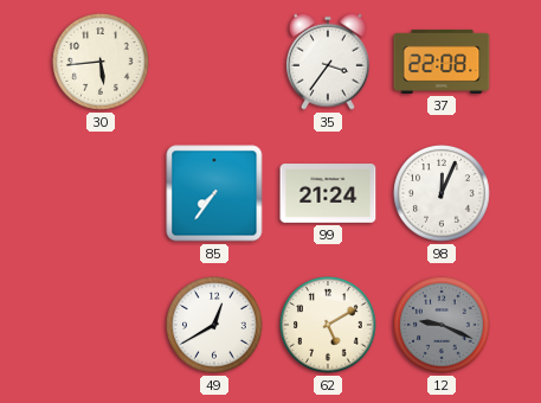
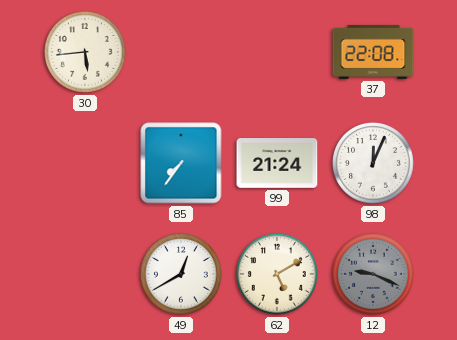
35: 3:36 -> none (328, 62)
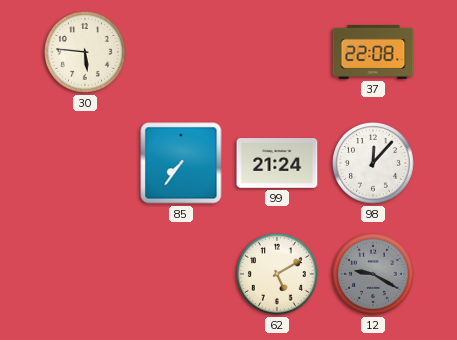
30: 5:44 -> 5:46 (86, 53)
98: 12:04 -> 12:07 (374, 164)
49: 12:40 -> none (182, 275)
12: 9:19 -> 9:20 (374, 275)
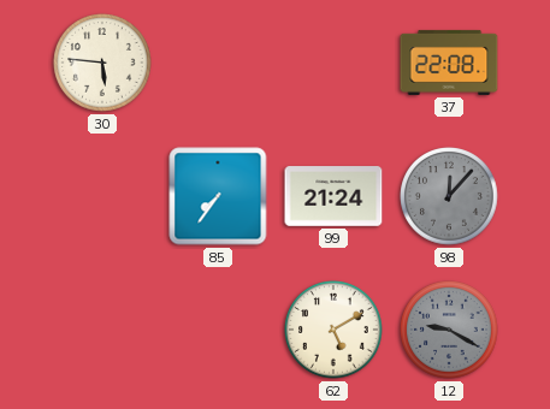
98 dial: white -> grey (450, 197)
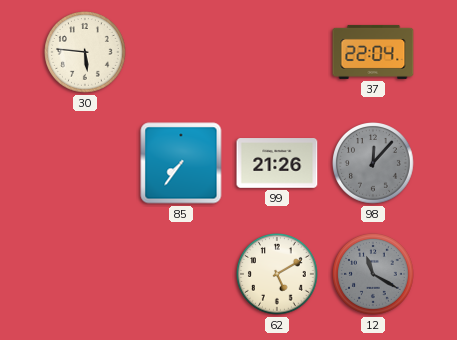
37: 22:08 -> 22:04 (373, 52)
99: 21:24 -> 21:26 (277, 163)
12: 9:20 -> 11:20 (374, 275)
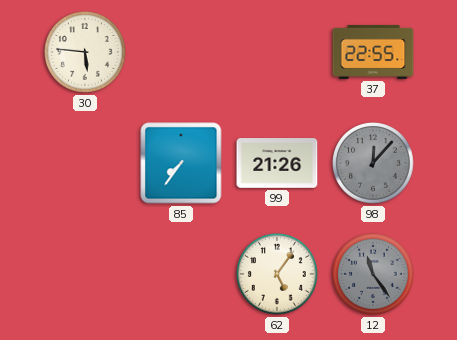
37: 22:04 -> 22:55 (373, 52)
62: 5:10 -> 5:06 (278, 275)
12: 11:20 -> 11:24 (374, 275)
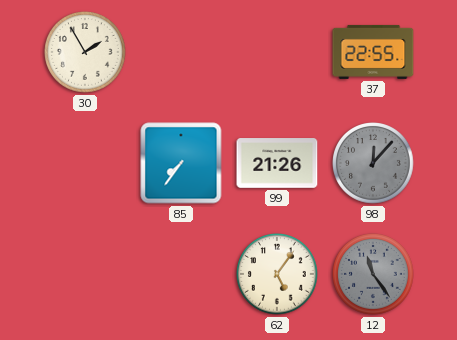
30: 5:46 -> 1:55 (86, 53)
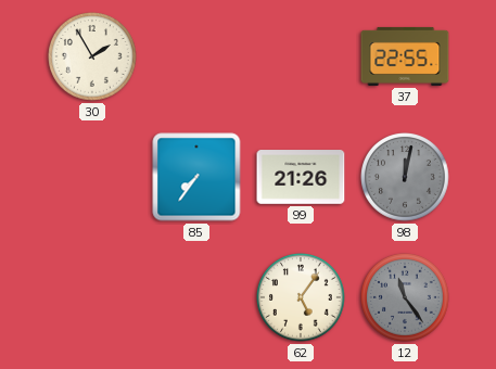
98: 12:07 -> 12:02 (406, 178)
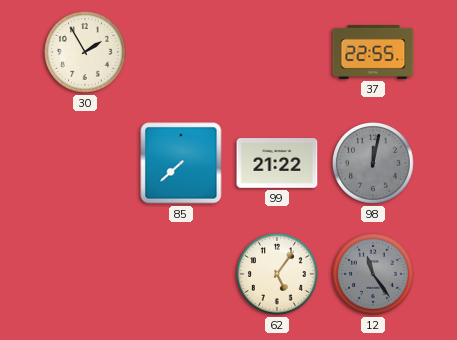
85: 7:36 -> 7:38 (181, 163)
99: 21:26 -> 21:22 (277, 163)
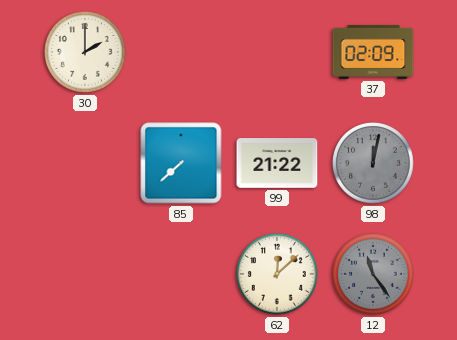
30: 1:55 -> 2:00 (86, 53)
37: 22:55 -> 02:09 (373, 52)
62: 5:06 -> 12:08 (278, 275)
